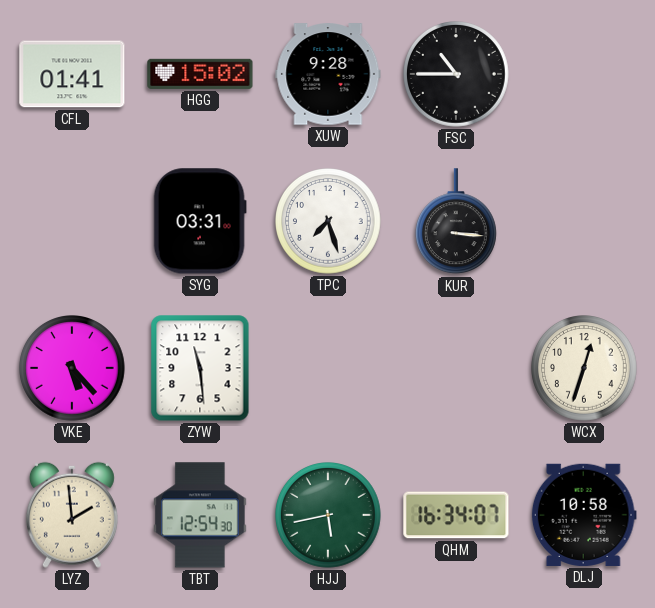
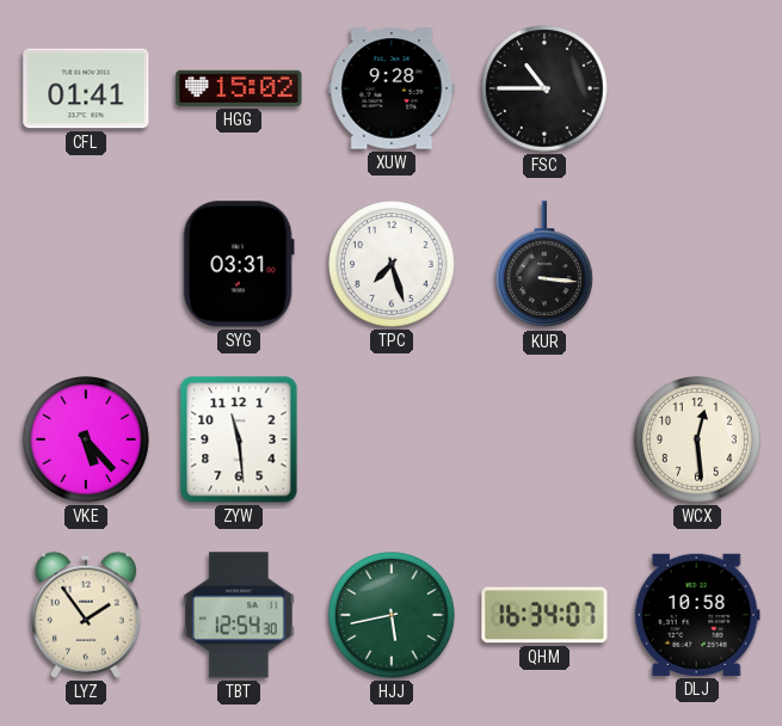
WCX: 12:33 -> 12:29 (698, 441)
LYZ: 1:59 -> 1:54 (86, 615)
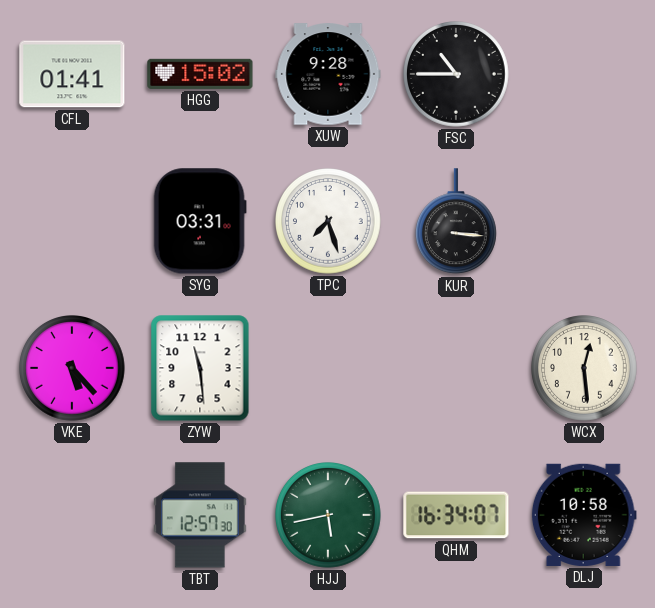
LYZ: 1:54 -> none (86, 615)
TBT: 12:54 -> 12:57 (200, 515)
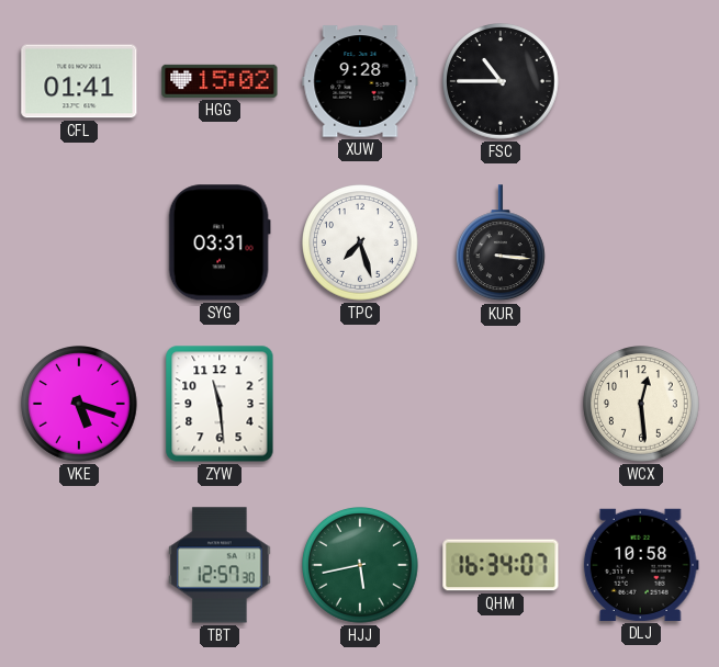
VKE: 5:23 -> 5:18 (80, 405)
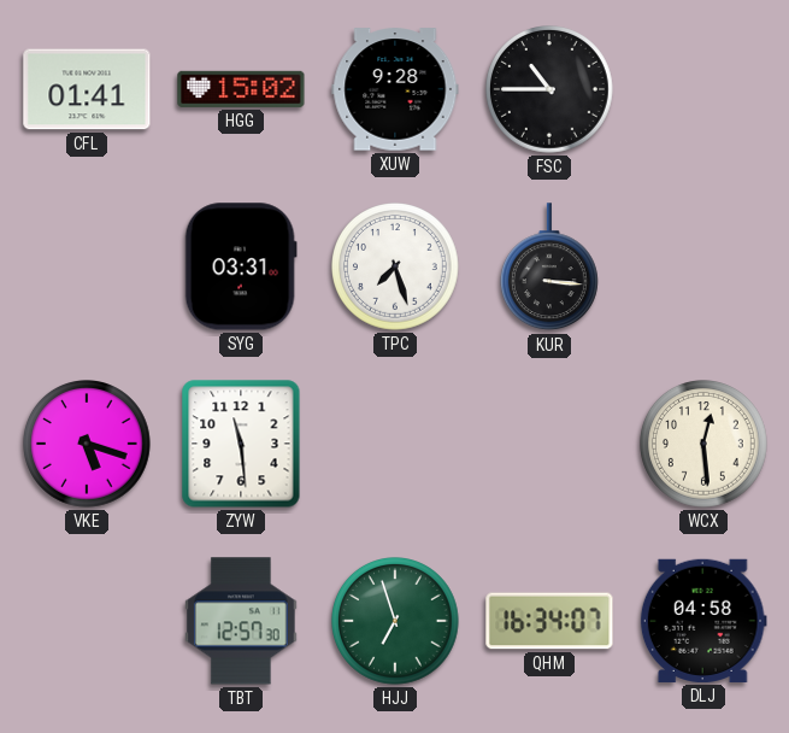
HJJ: 5:43 -> 6:57 (396, 622)
DLJ: 10:58 -> 04:58 (703, 621)
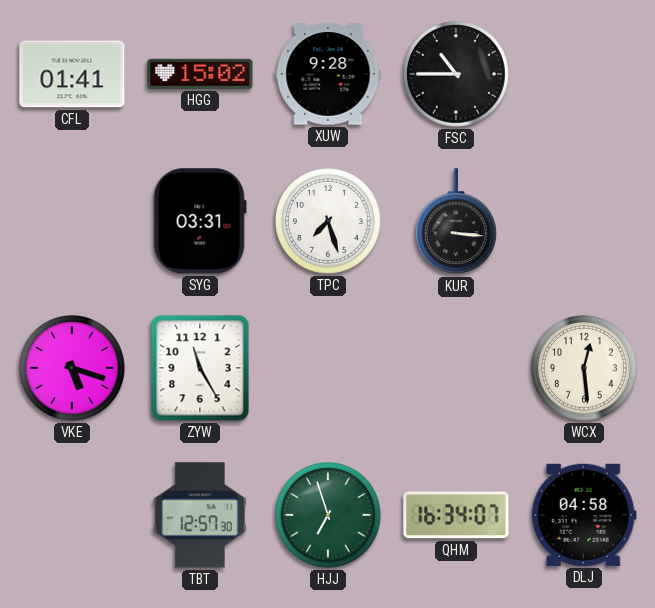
ZYW: 11:29 -> 11:25 (200, 368)
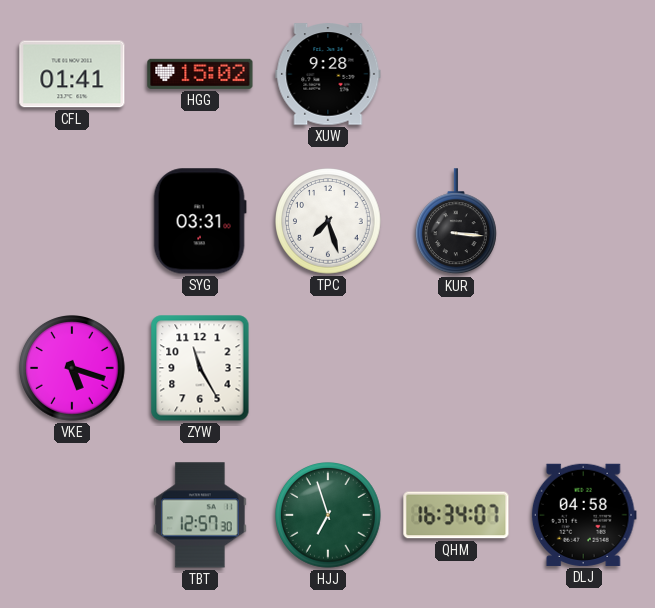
FSC: 10:45 -> none (457, 75)
WCX: 12:29 -> none (585, 369)
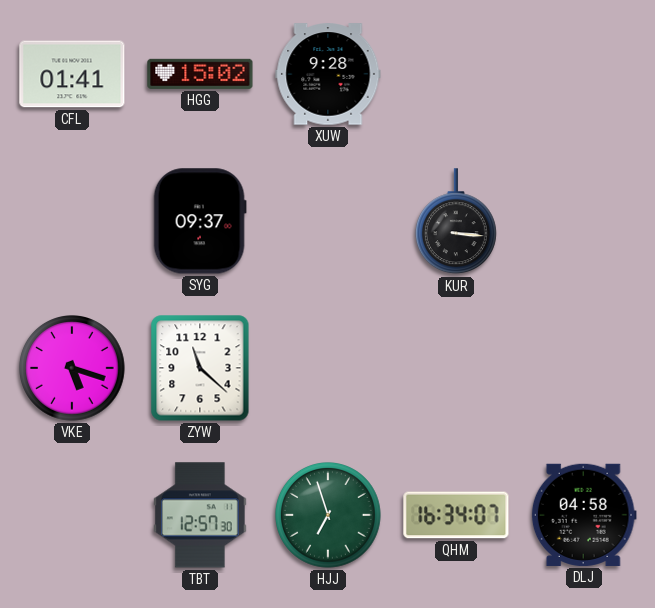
SYG: 03:31 -> 09:37 (200, 221)
TPC: 7:27 -> none (329, 222)
ZYW: 11:25 -> 11:22 (200, 368)
